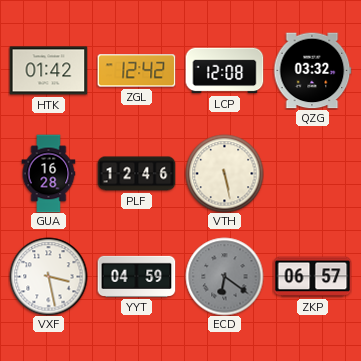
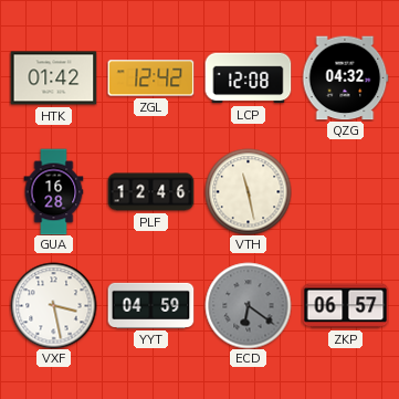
QZG: 03:32 -> 04:32 (345, 78)
VTH: 5:28 -> 11:28 (248, 191)
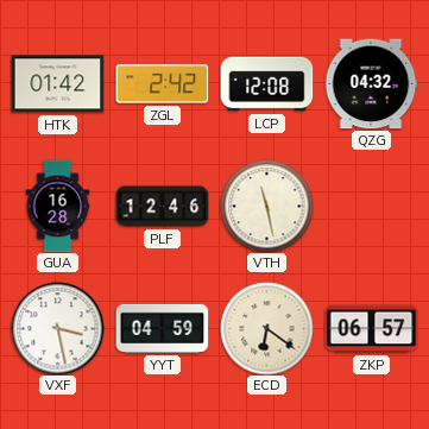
ZGL: 12:42 -> 2:42 (162, 84)
ECD dial: grey -> cream (266, 328)
